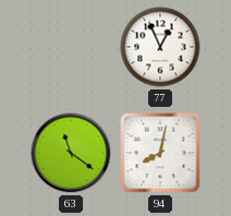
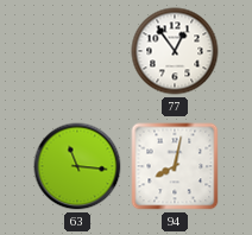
77: 12:56 -> 12:54 (175, 51)
63: 11:21 -> 11:16 (77, 166)
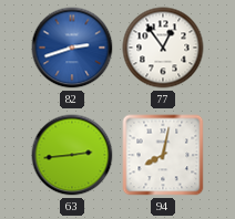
82: none -> 2:42 (72, 48)
63: 11:16 -> 2:44 (72, 155)
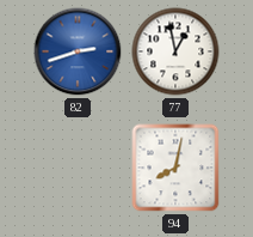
77: 12:54 -> 12:58 (175, 51)
63: 2:44 -> none (72, 155)
